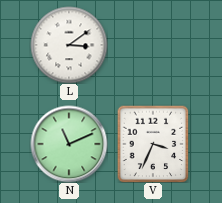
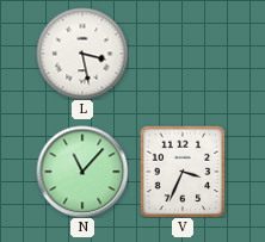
L: 3:09 -> 3:28 (82, 54)
N: 11:11 -> 11:07 (82, 172)
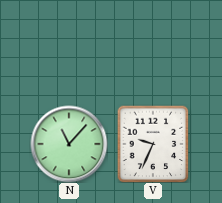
L: 3:28 -> none (82, 54)
V: 3:34 -> 9:34 (153, 144)
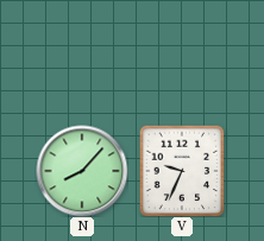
N: 11:07 -> 8:07 (82, 171)
